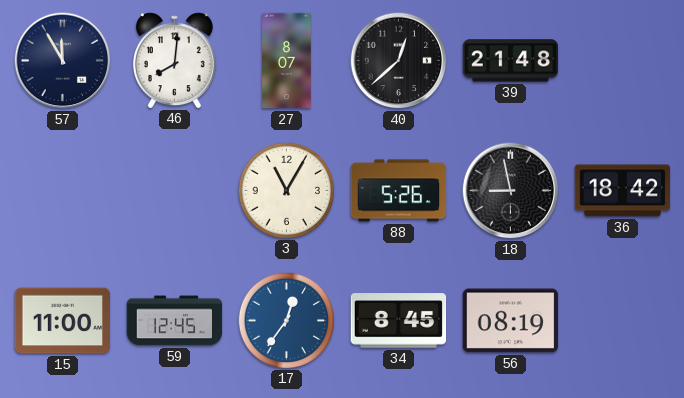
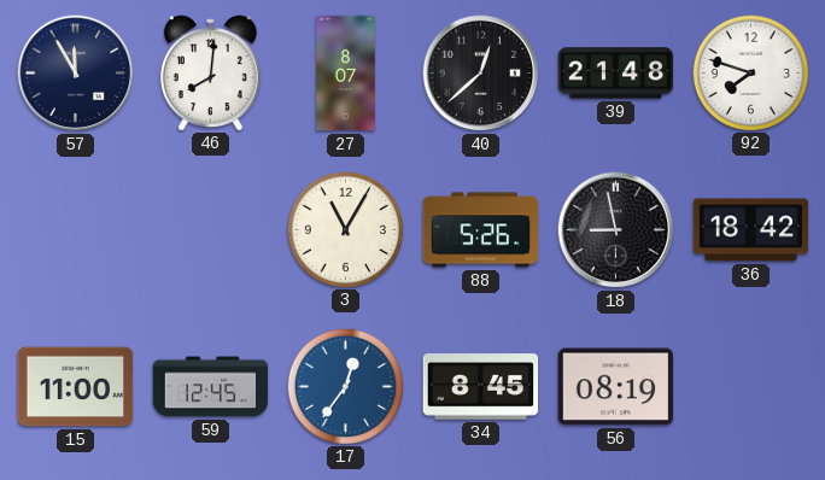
92: none -> 7:48 (750, 72)
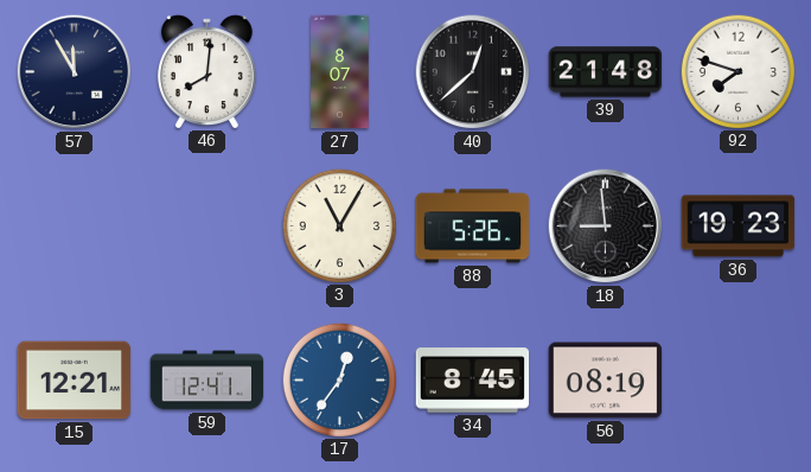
18: 8:58 -> 8:59 (606, 227)
36: 18:42 -> 19:23 (739, 227)
15: 11:00 -> 12:21 (75, 381)
59: 12:45 -> 12:41 (207, 381)
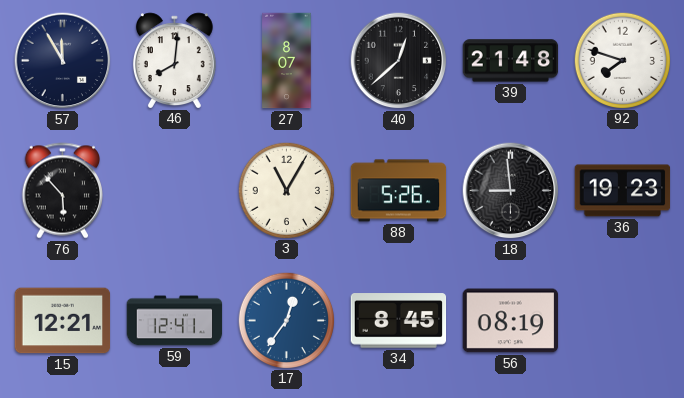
76: none -> 5:53 (62, 191)
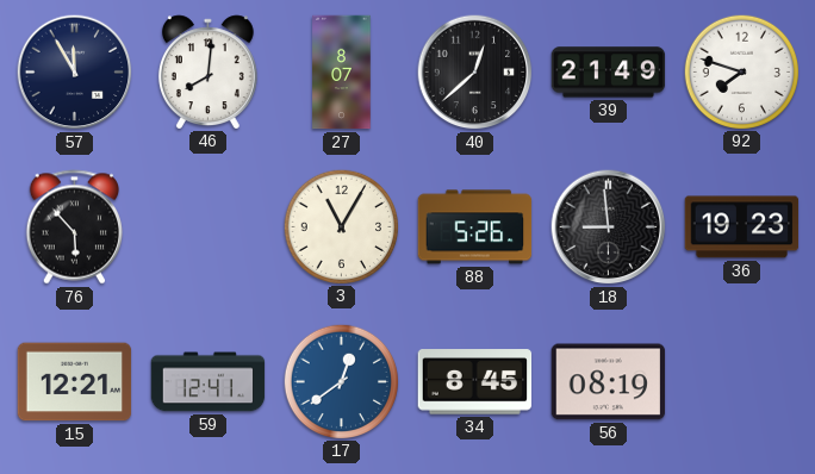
39: 21:48 -> 21:49 (609, 73)
17: 12:36 -> 12:39 (341, 381)
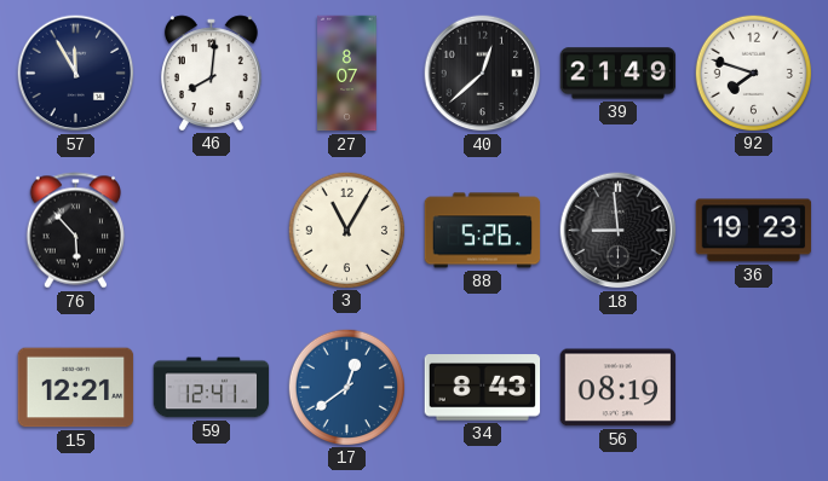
34: 8:45 -> 8:43 (483, 388)
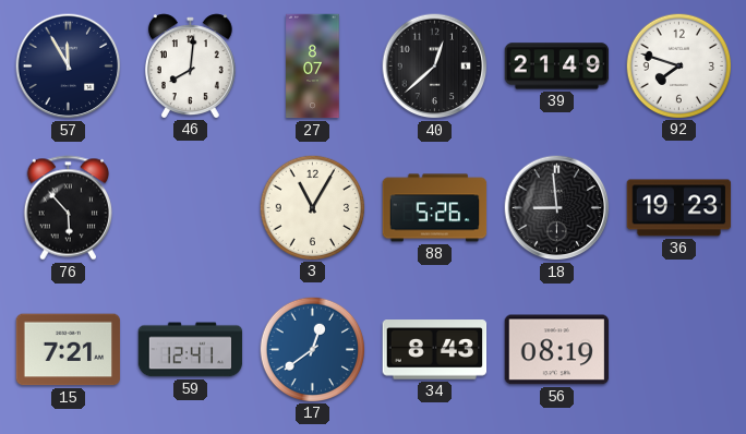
15: 12:21 -> 7:21 (69, 350)
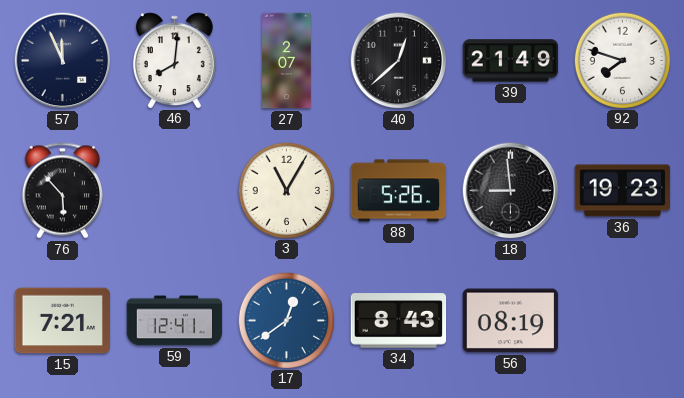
57: 11:55 -> 11:56 (63, 61)
27: 8:07 -> 2:07 (287, 61)
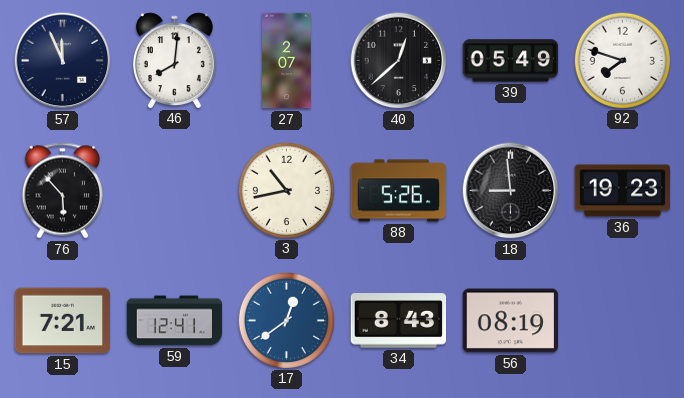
39: 21:49 -> 05:49 (511, 61)
3: 11:05 -> 10:43 (286, 190)
